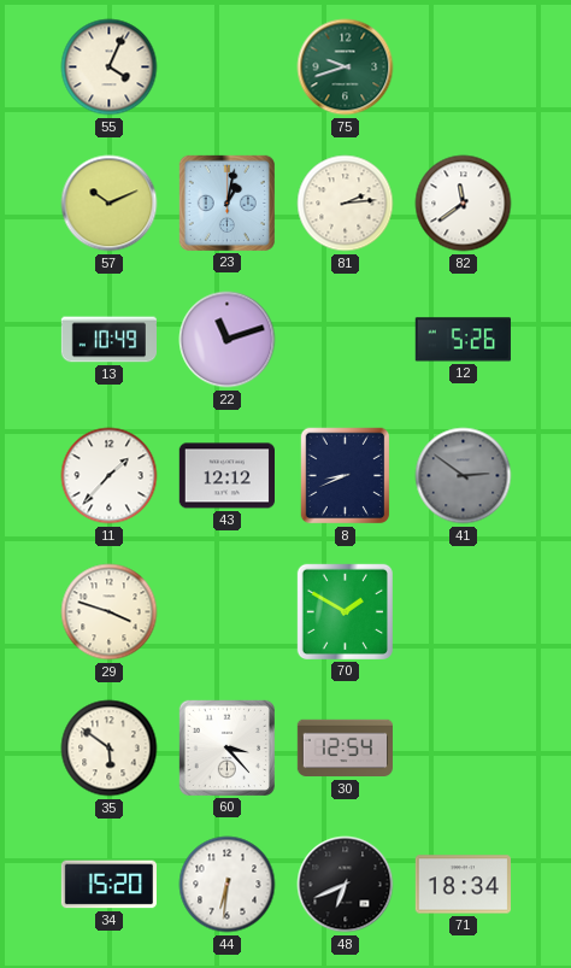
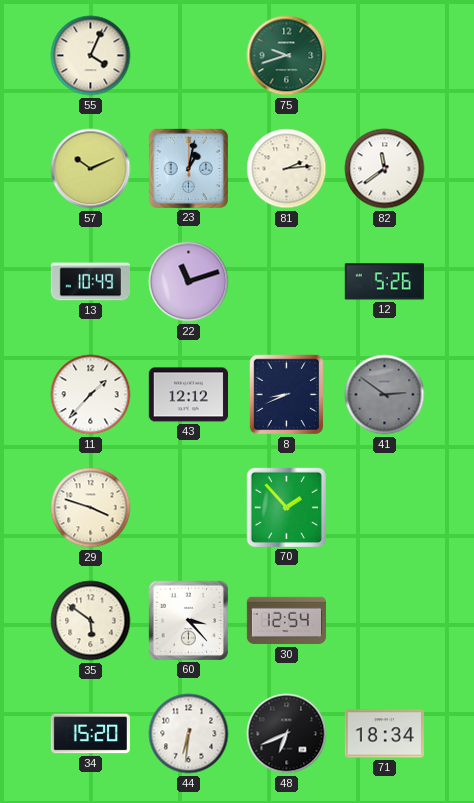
70: 1:50 -> 1:53 (286, 507)
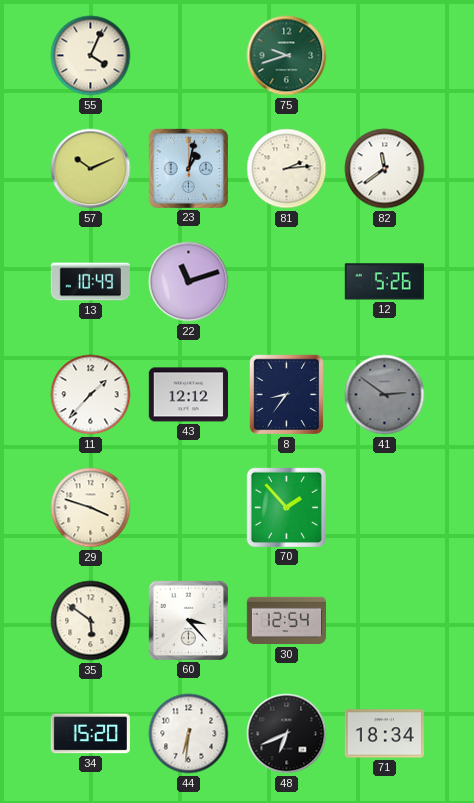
8: 8:41 -> 8:36 (287, 395)
